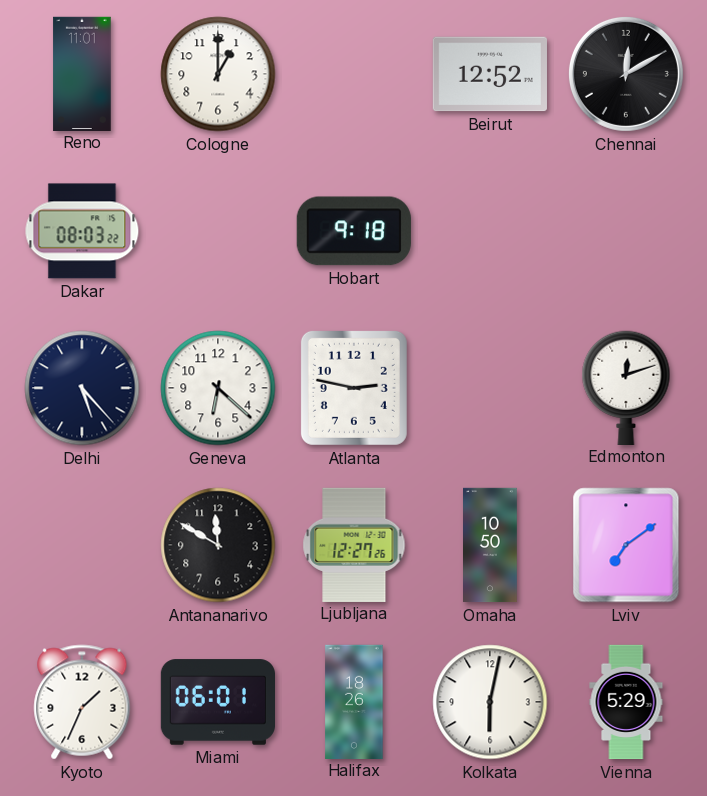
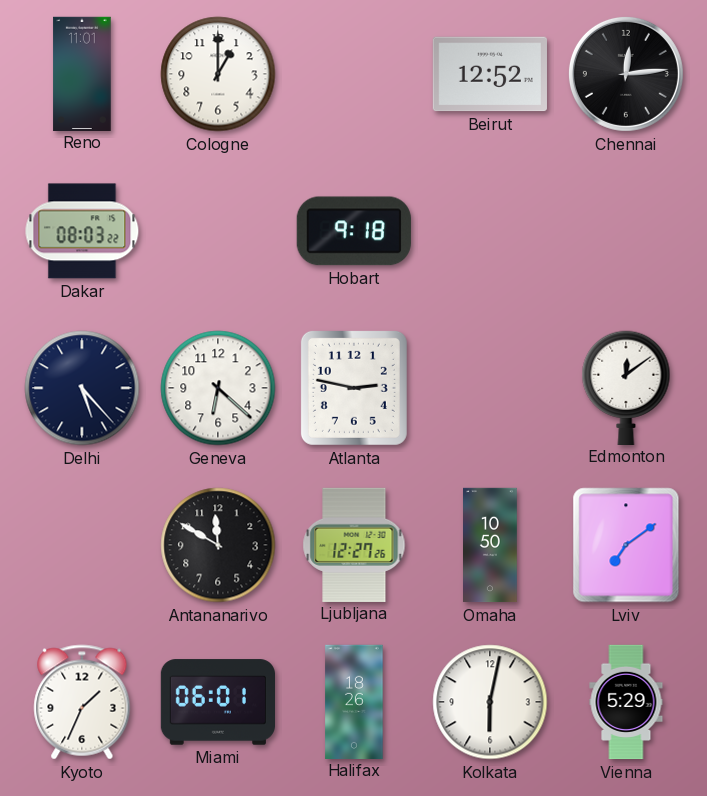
Chennai: 12:10 -> 12:14 (626, 74)
Edmonton: 12:12 -> 12:09 (626, 387)
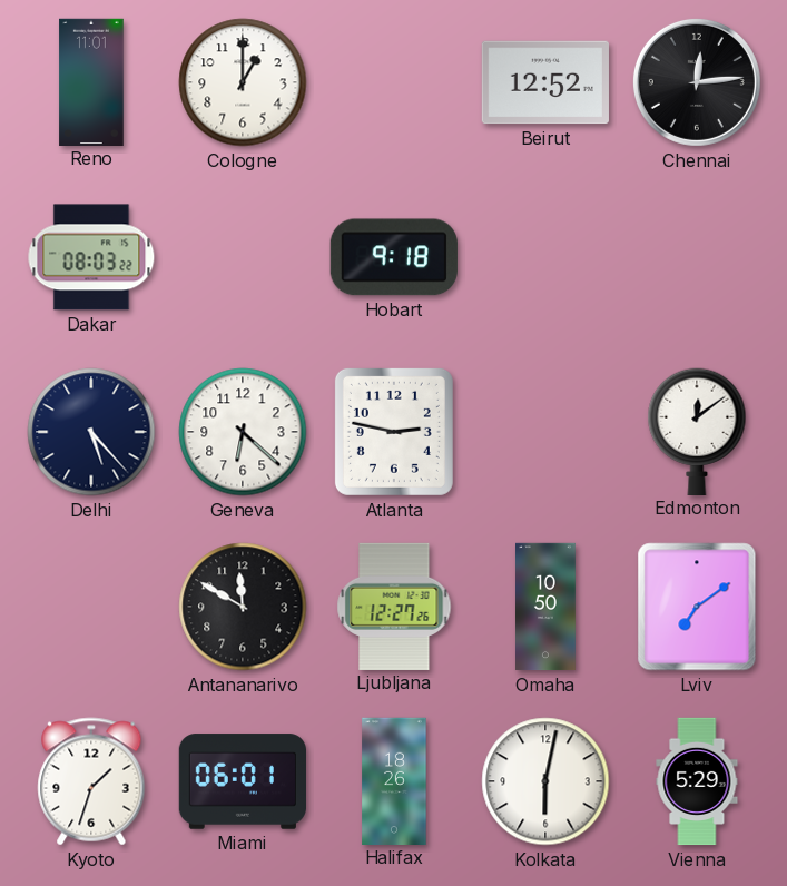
Kyoto: 1:34 -> 1:33 (91, 781)
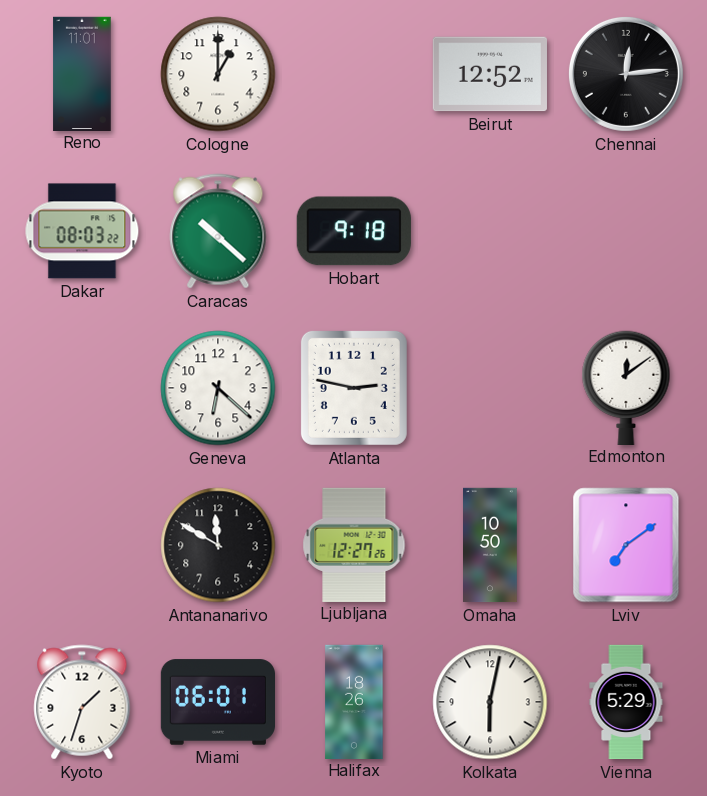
Caracas: none -> 10:22 (218, 231)
Delhi: 5:23 -> none (91, 432)
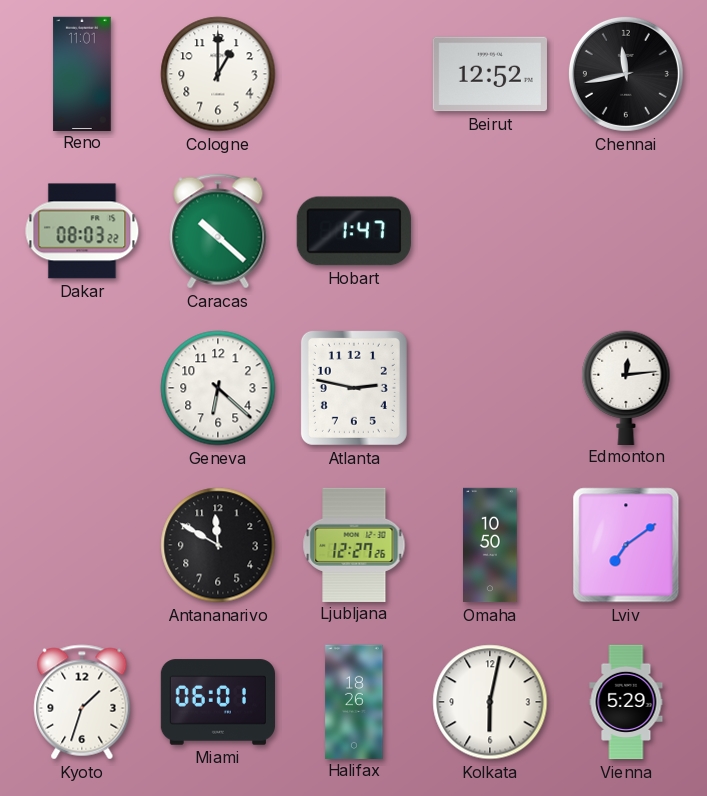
Chennai: 12:14 -> 11:43 (626, 74)
Hobart: 9:18 -> 1:47 (354, 231)
Edmonton: 12:09 -> 12:14 (626, 387)
